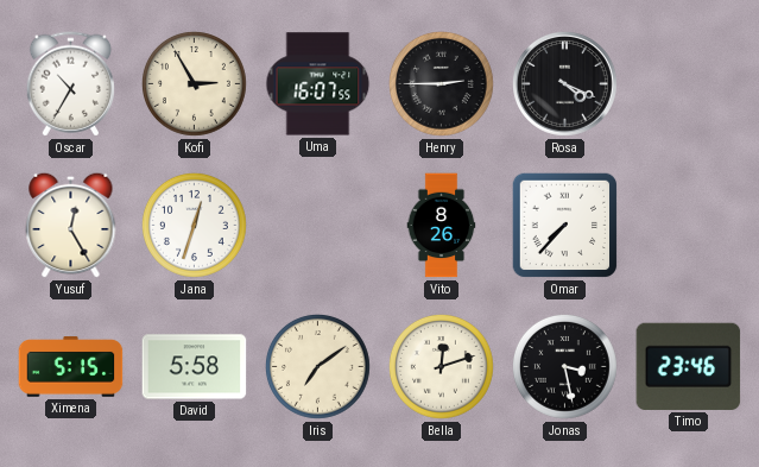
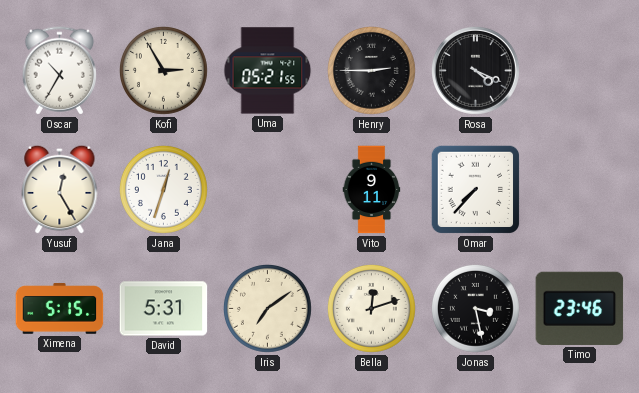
Uma: 16:07 -> 05:21 (268, 71)
Vito: 8:26 -> 9:11 (372, 190)
David: 5:58 -> 5:31 (164, 309)
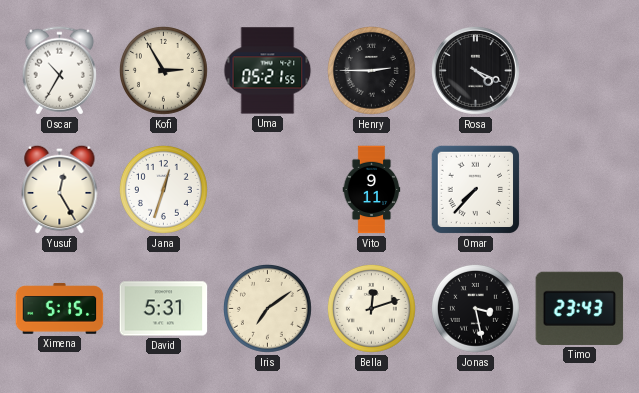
Timo: 23:46 -> 23:43 (580, 308)
